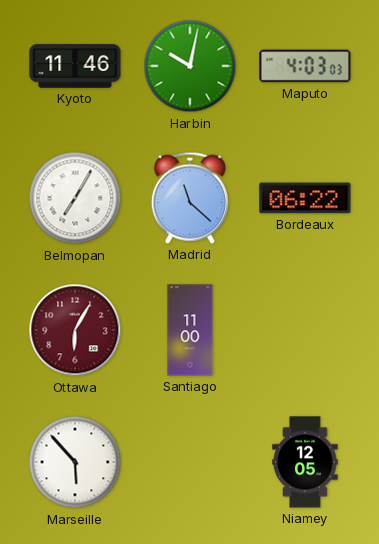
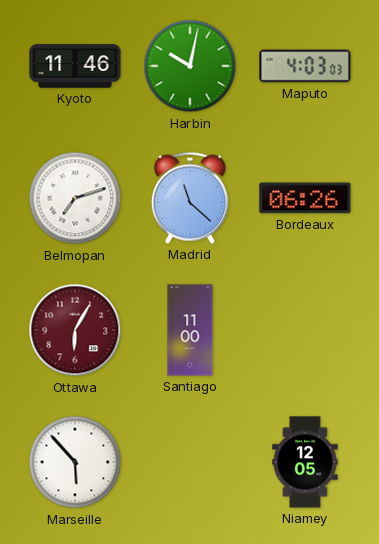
Belmopan: 7:05 -> 7:12 (75, 198)
Bordeaux: 06:22 -> 06:26 (305, 198)
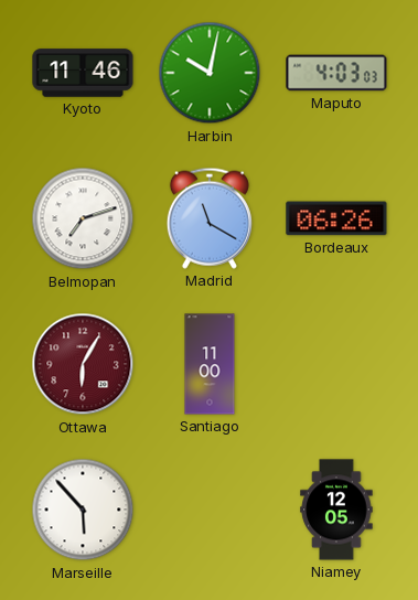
Madrid: 11:22 -> 11:20 (210, 218)
